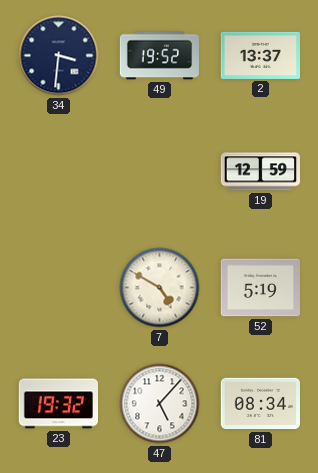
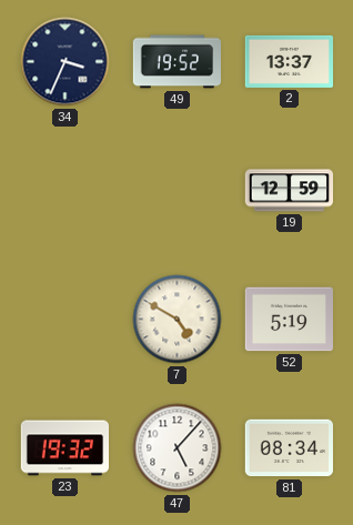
34: 3:31 -> 3:34 (65, 62)
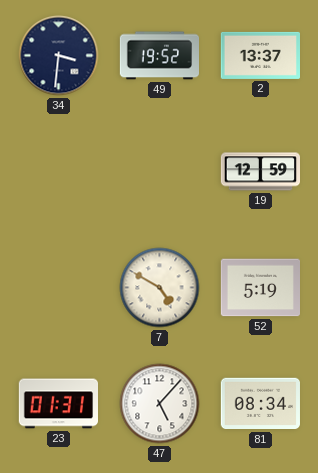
34: 3:34 -> 3:31 (59, 56)
23: 19:32 -> 01:31 (58, 404)
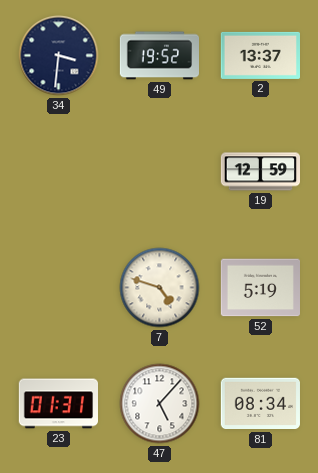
7: 4:50 -> 4:48 (160, 288)
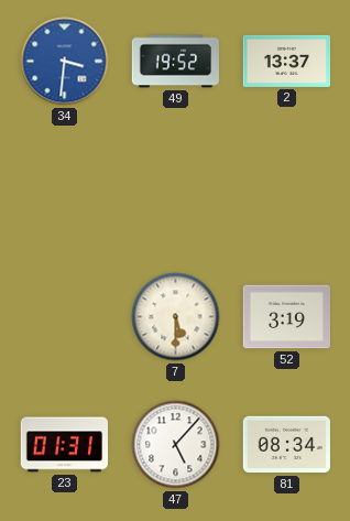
34 dial: navy -> blue (65, 62)
19: 12:59 -> none (260, 172)
7: 4:48 -> 5:30 (176, 317)
52: 5:19 -> 3:19 (286, 317)
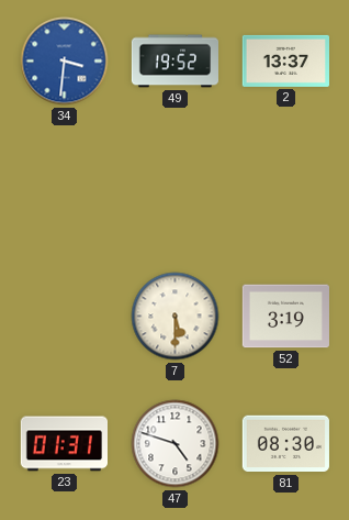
47: 5:07 -> 4:48 (176, 444)
81: 08:34 -> 08:30 (285, 444)
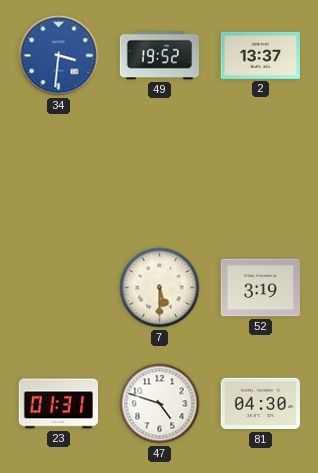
81: 08:30 -> 04:30 (260, 404)
